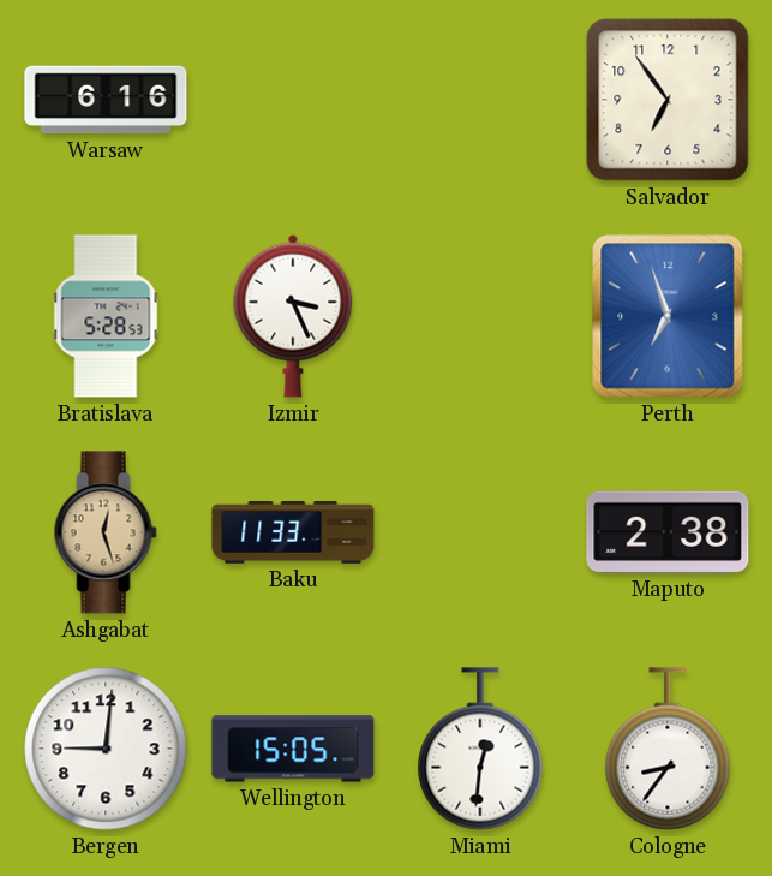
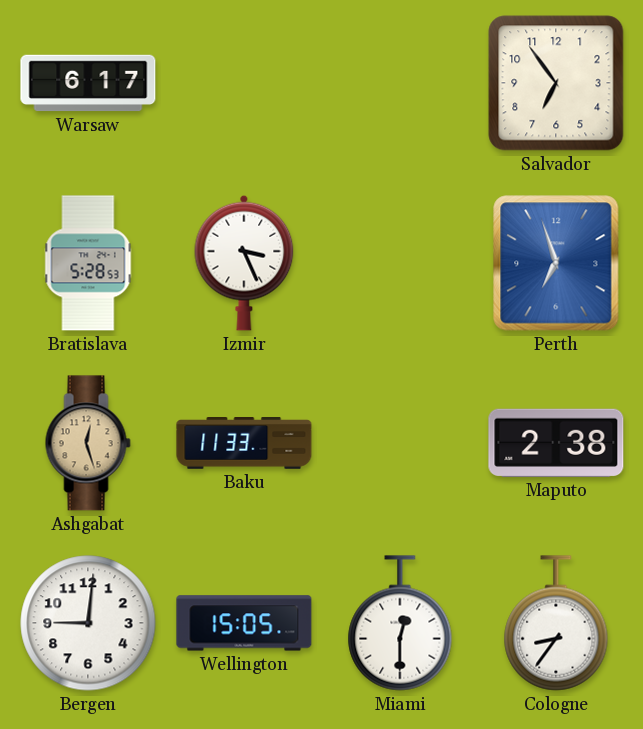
Warsaw: 6:16 -> 6:17 (88, 83)
Miami: 12:31 -> 12:30 (400, 623)
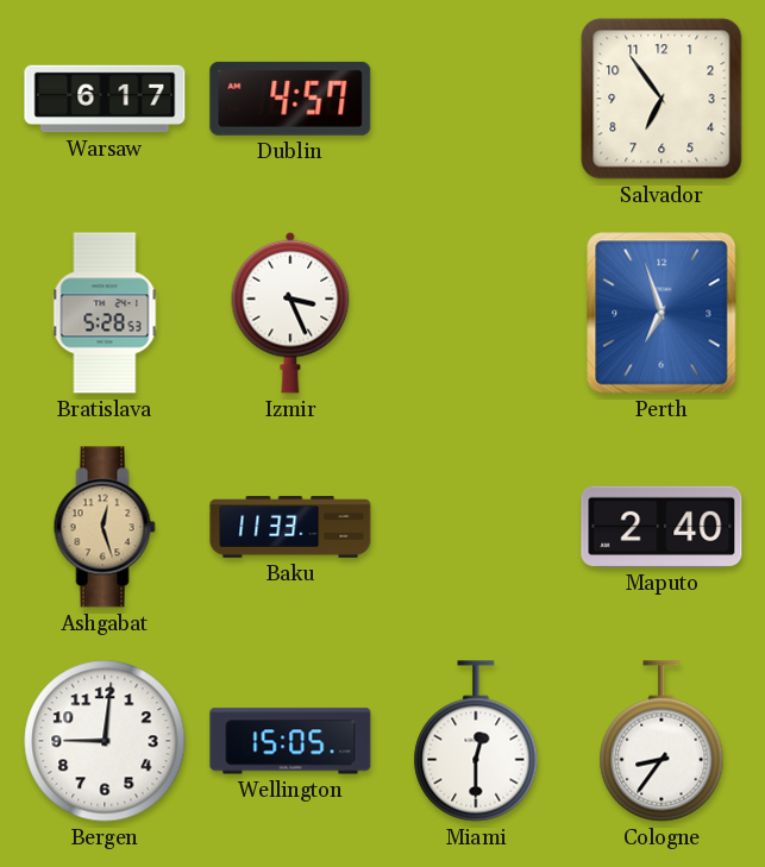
Dublin: none -> 4:57 (290, 99)
Maputo: 2:38 -> 2:40 (661, 527)
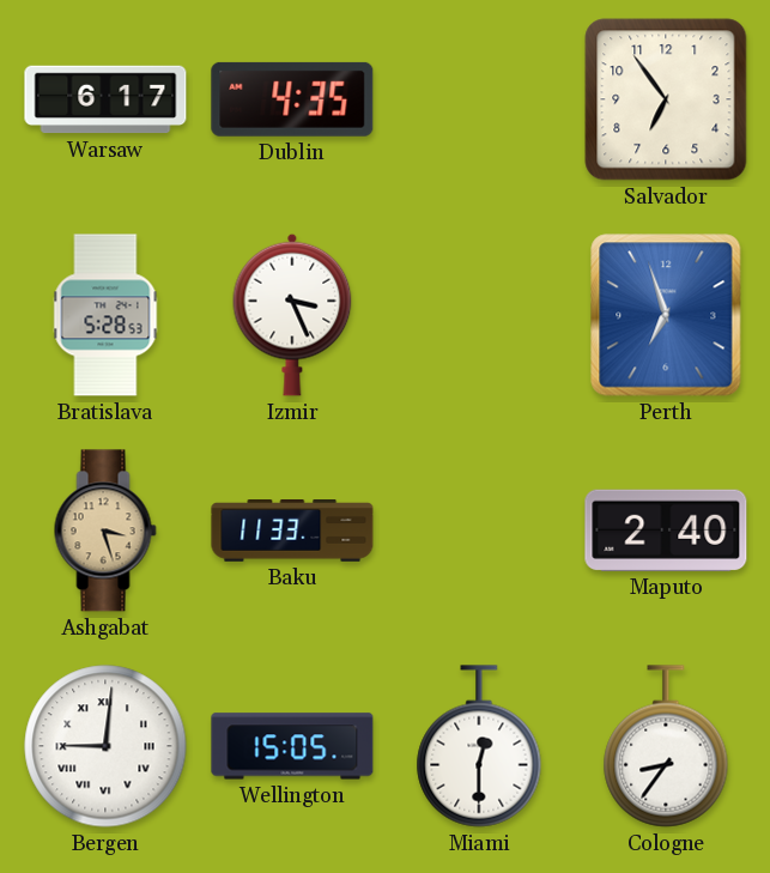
Dublin: 4:57 -> 4:35 (292, 99)
Ashgabat: 12:27 -> 3:27 (105, 531)
Bergen numerals: Arabic -> Roman (105, 746)
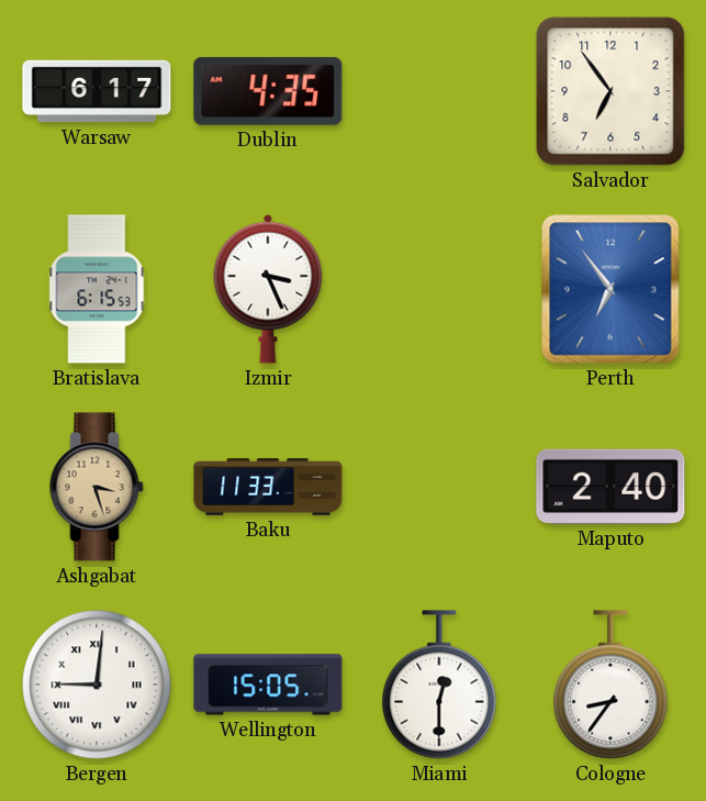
Bratislava: 5:28 -> 6:15 (97, 289)
Perth: 6:57 -> 6:54 (610, 289)
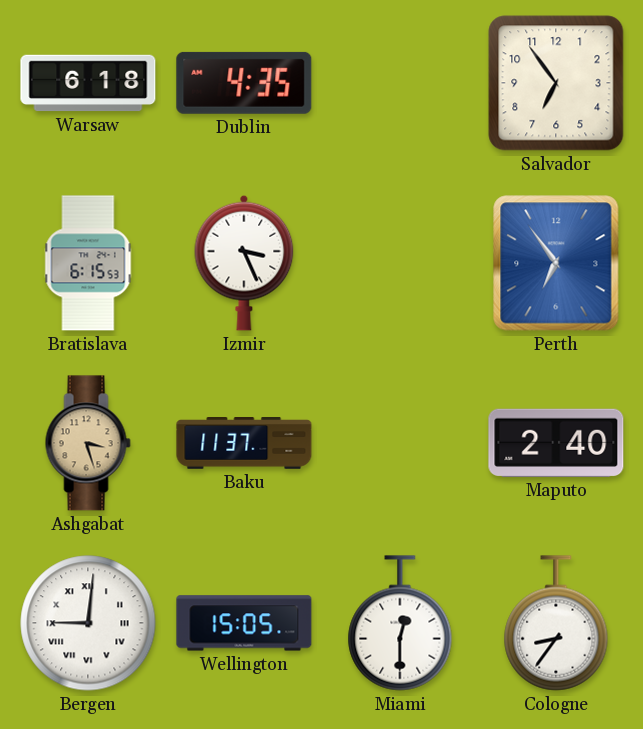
Warsaw: 6:17 -> 6:18 (88, 83)
Baku: 11:33 -> 11:37 (244, 444)
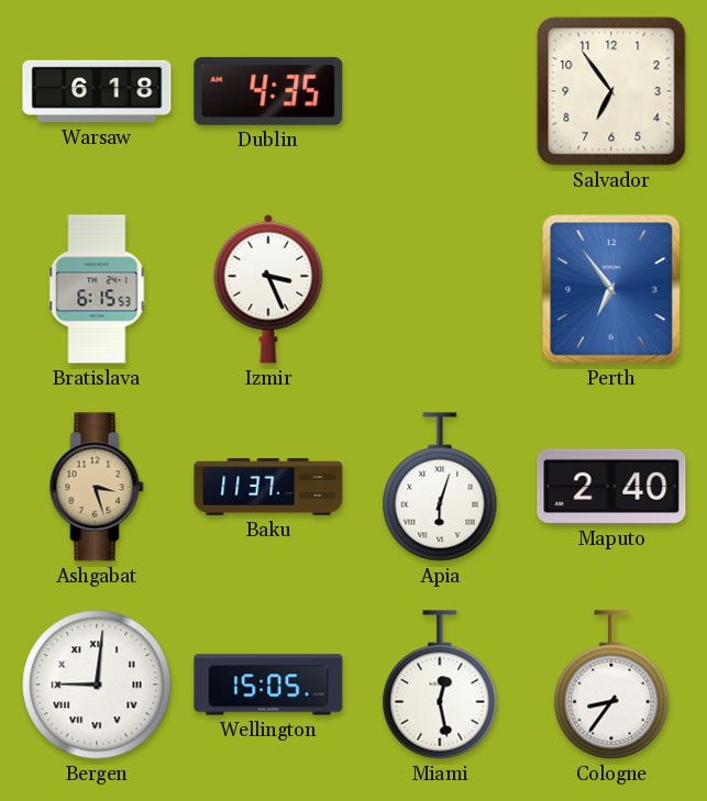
Apia: none -> 6:03 (440, 487)
Miami: 12:30 -> 12:28 (440, 685)
